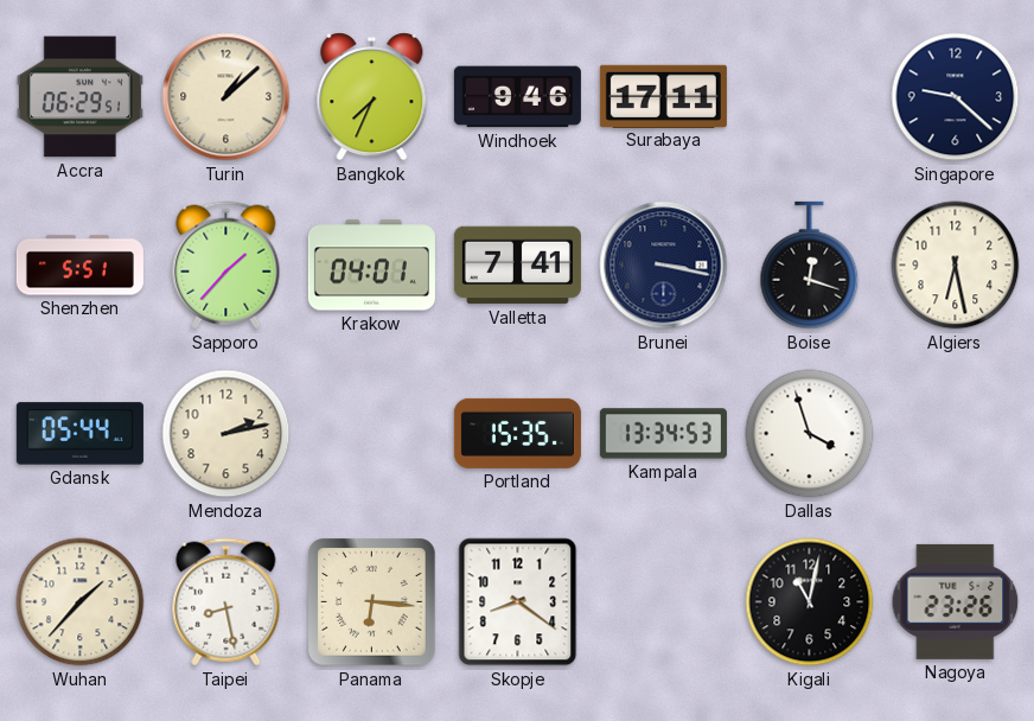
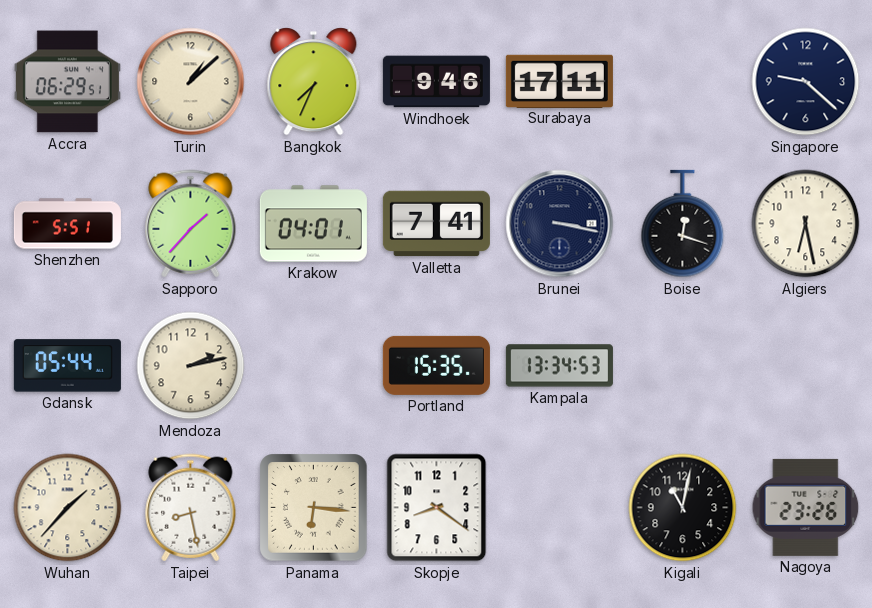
Dallas: 3:57 -> none (810, 434)
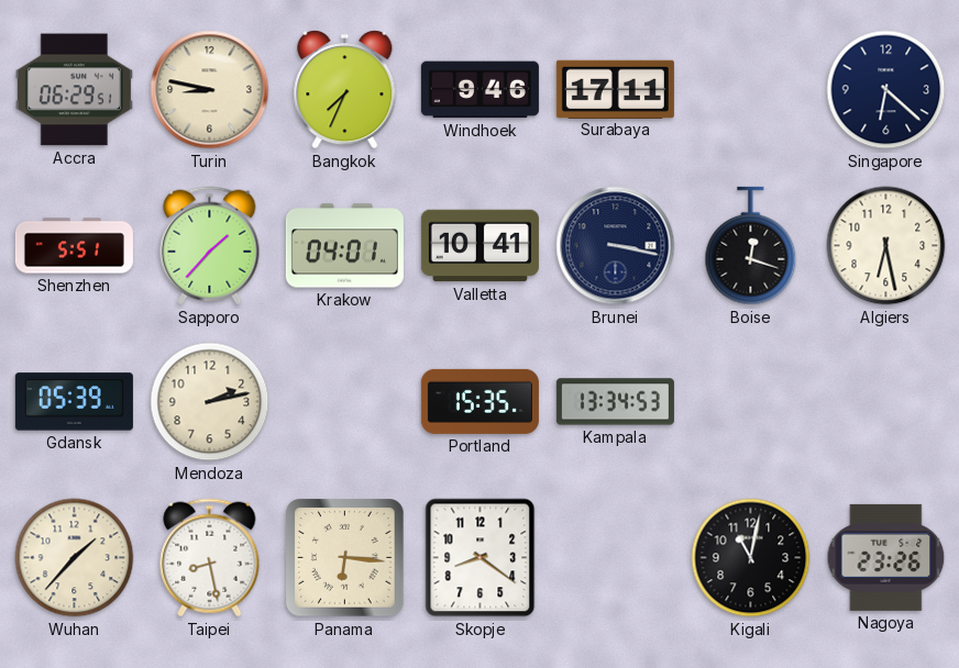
Turin: 1:08 -> 8:47 (210, 90)
Singapore: 9:22 -> 6:22 (886, 90)
Valletta: 7:41 -> 10:41 (480, 246)
Gdansk: 05:44 -> 05:39 (74, 402)
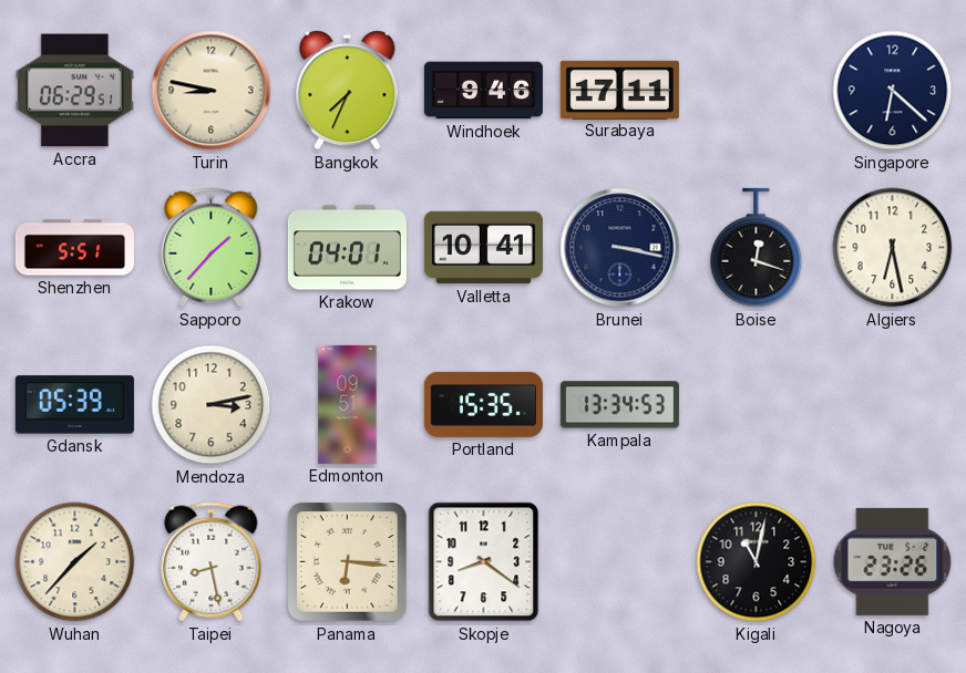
Mendoza: 2:13 -> 3:13 (212, 405)
Edmonton: none -> 09:51 (348, 404)
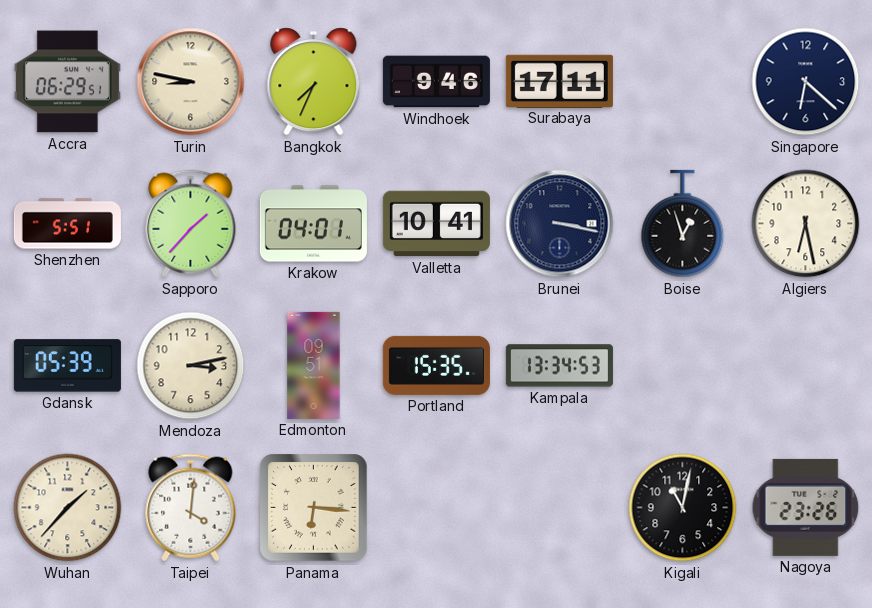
Boise: 12:18 -> 12:57 (683, 224)
Taipei: 8:28 -> 4:01 (191, 508)
Skopje: 8:21 -> none (484, 562)
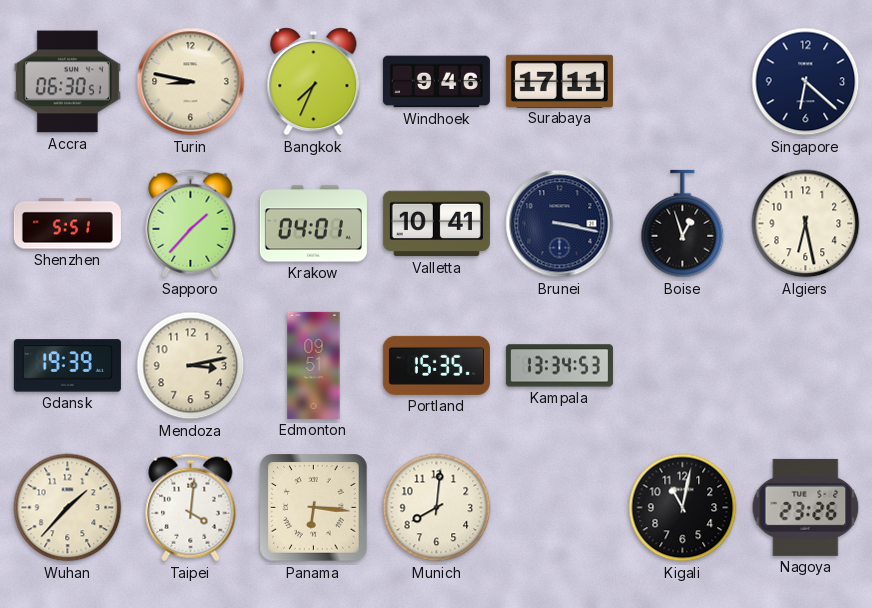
Accra: 06:29 -> 06:30 (67, 82)
Gdansk: 05:39 -> 19:39 (67, 366)
Munich: none -> 8:01 (437, 508)
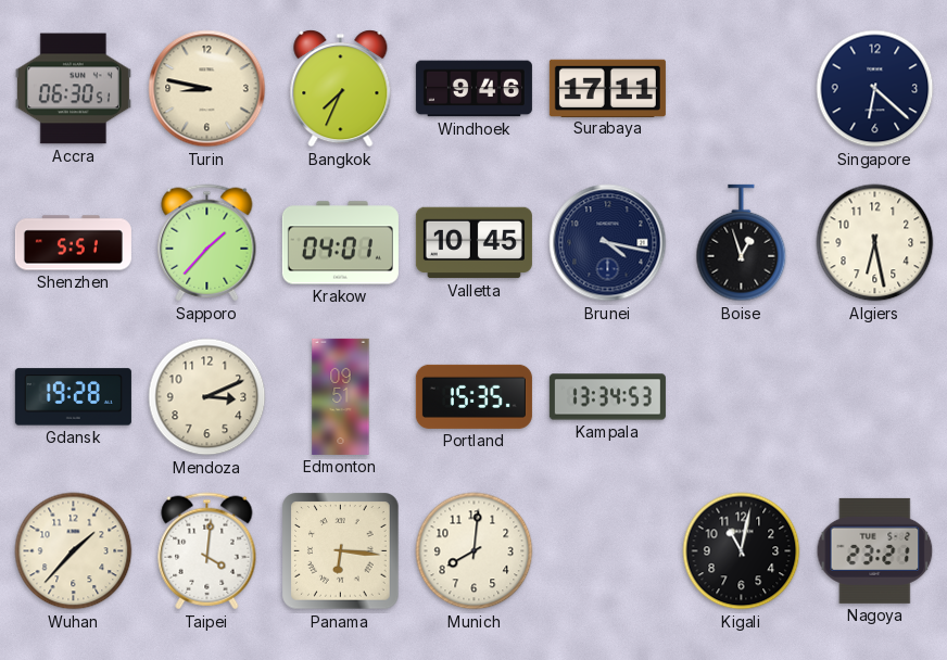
Valletta: 10:41 -> 10:45 (474, 243)
Brunei: 3:17 -> 4:17 (608, 243)
Gdansk: 19:39 -> 19:28 (73, 397)
Mendoza: 3:13 -> 3:11 (207, 397)
Nagoya: 23:26 -> 23:21 (875, 550)
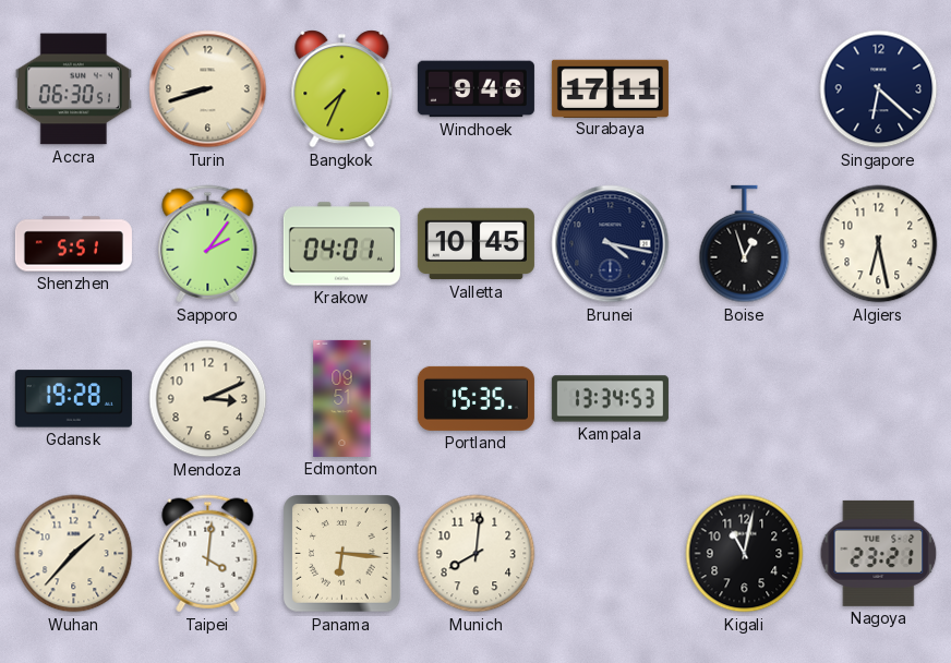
Turin: 8:47 -> 8:42 (208, 89)
Sapporo: 1:37 -> 2:06 (208, 244)
